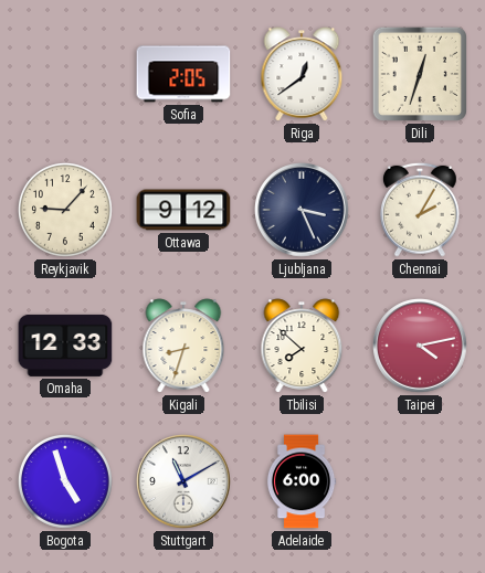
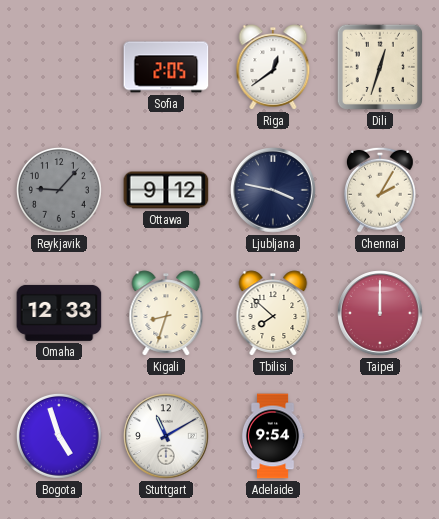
Reykjavik dial: cream -> grey (59, 190)
Ljubljana: 3:26 -> 3:47 (273, 190)
Taipei: 4:13 -> 12:00 (380, 313)
Adelaide: 6:00 -> 9:54 (273, 436)
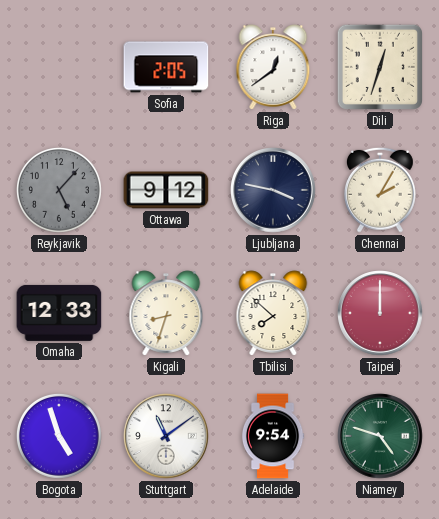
Reykjavik: 9:07 -> 5:07 (59, 190)
Stuttgart: 11:10 -> 11:09 (166, 436)
Niamey: none -> 4:48 (380, 436)
